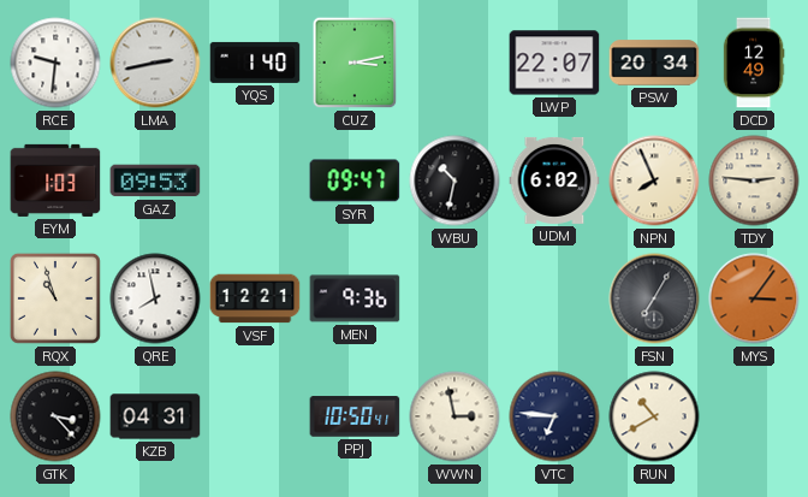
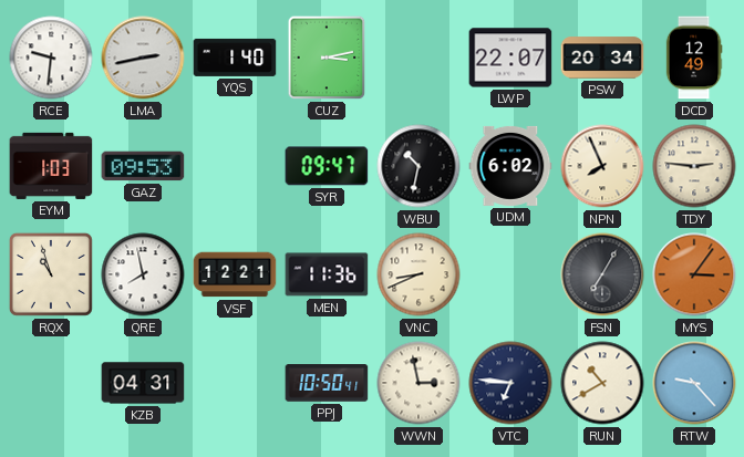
MEN: 9:36 -> 11:36 (327, 274)
VNC: none -> 8:41 (418, 274)
GTK: 3:23 -> none (55, 416)
RTW: none -> 9:23 (694, 383)
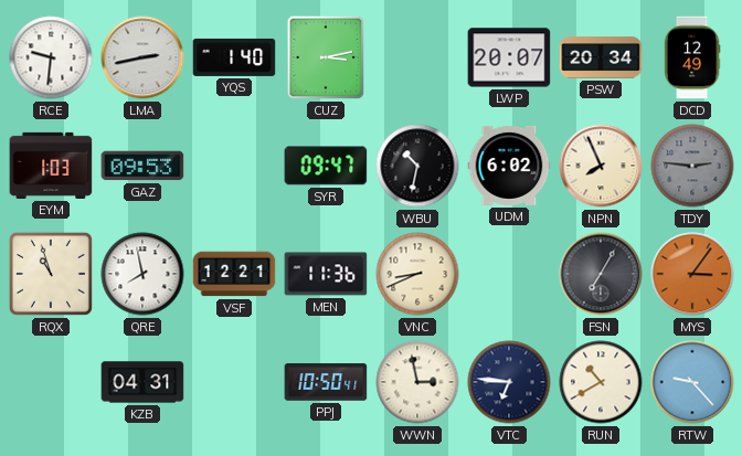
LWP: 22:07 -> 20:07 (509, 57)
TDY dial: cream -> grey (692, 166)
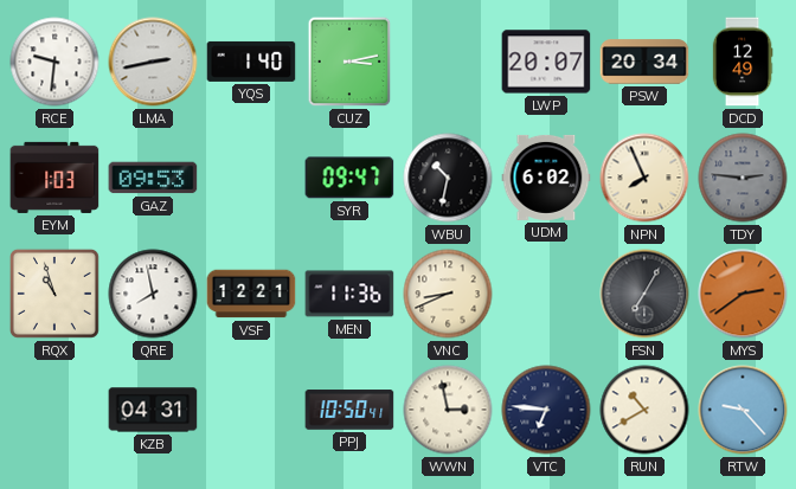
MYS: 3:06 -> 2:39 (743, 294)
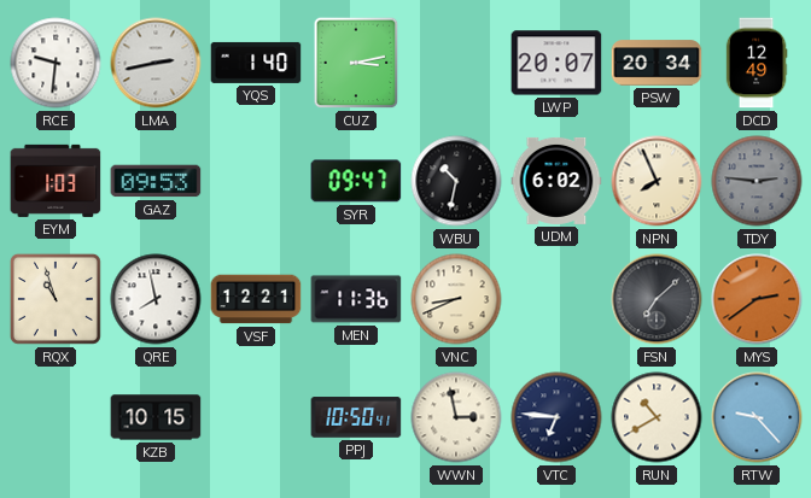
FSN: 7:05 -> 7:08 (657, 299)
KZB: 04:31 -> 10:15 (156, 417)
